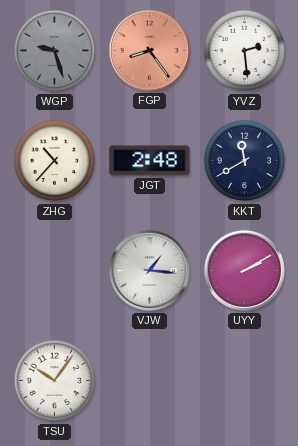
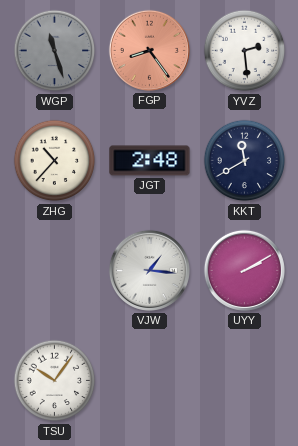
WGP: 9:27 -> 11:27 (55, 51)
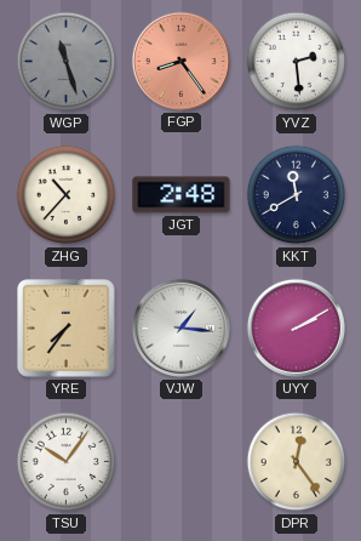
YRE: none -> 7:36 (67, 329)
DPR: none -> 12:24 (297, 462)
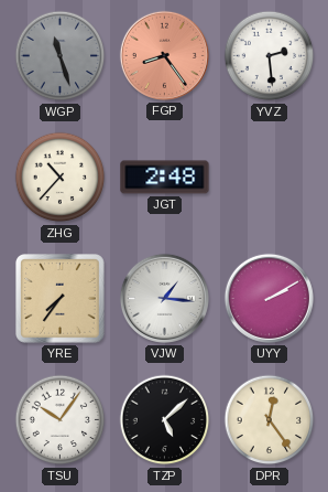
KKT: 11:40 -> none (297, 195)
TZP: none -> 5:08 (165, 420)
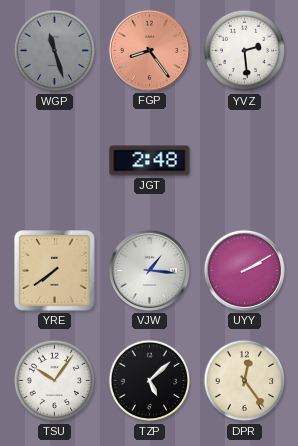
ZHG: 10:37 -> none (61, 178)
YRE: 7:36 -> 7:39 (55, 271)
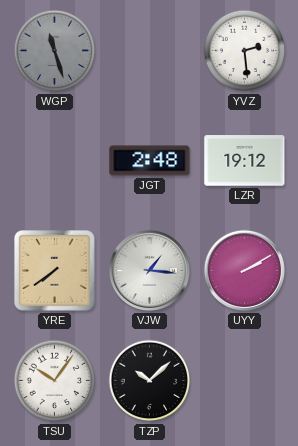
FGP: 8:24 -> none (149, 50)
LZR: none -> 19:12 (245, 161)
TZP: 5:08 -> 10:08 (150, 381)
DPR: 12:24 -> none (245, 381)
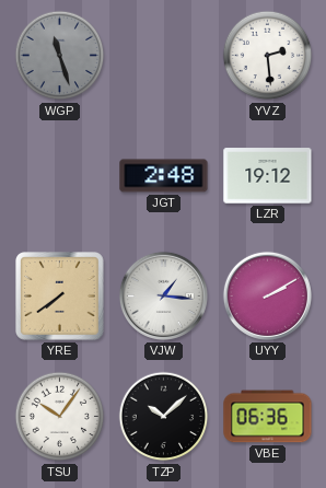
VBE: none -> 06:36 (268, 417)
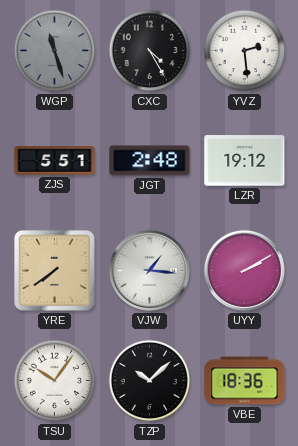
CXC: none -> 4:25 (150, 51)
ZJS: none -> 5:51 (55, 161)
VBE: 06:36 -> 18:36 (245, 381)
